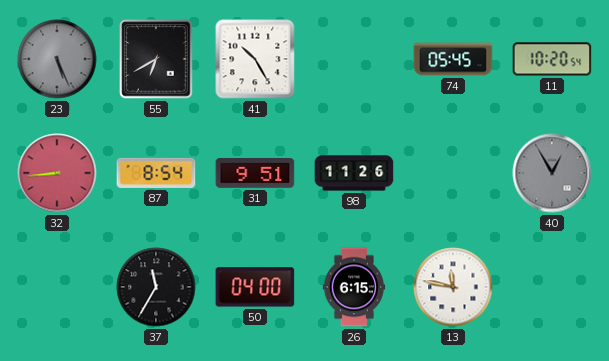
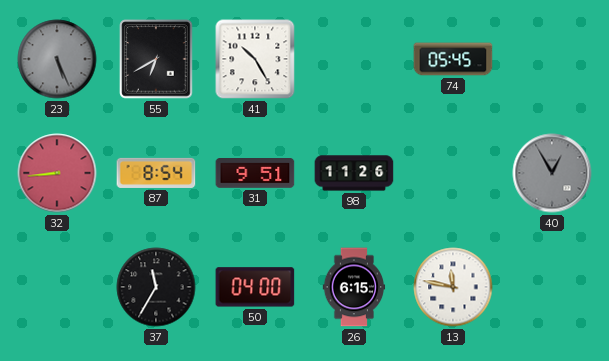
11: 10:20 -> none (552, 59)
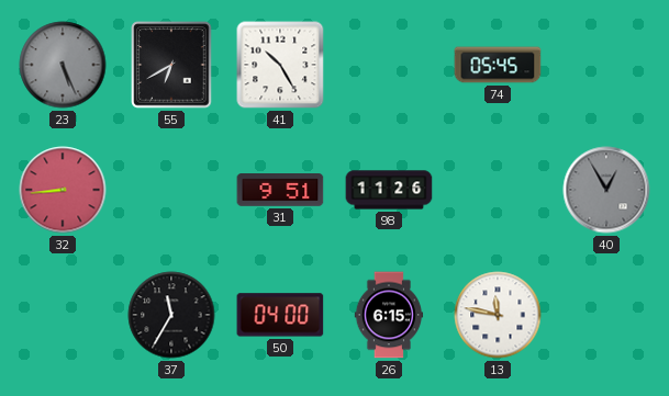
87: 8:54 -> none (156, 173)
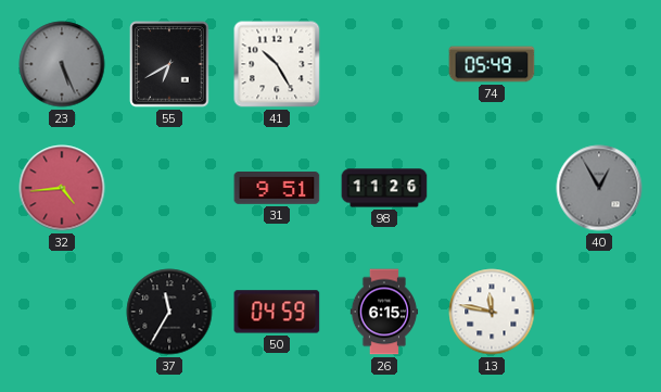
74: 05:45 -> 05:49 (492, 64)
32: 8:44 -> 4:44 (62, 188)
50: 04:00 -> 04:59 (277, 312)
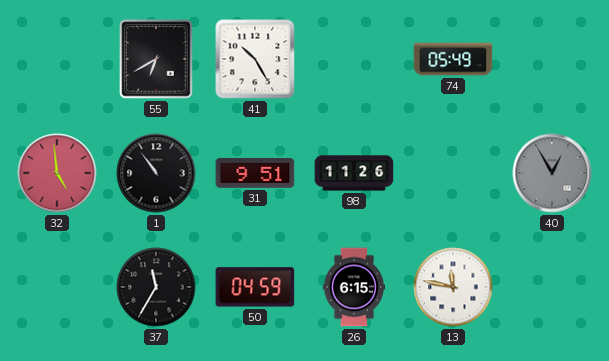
23: 5:26 -> none (62, 64)
32: 4:44 -> 4:59 (57, 173)
1: none -> 10:54 (156, 173)
